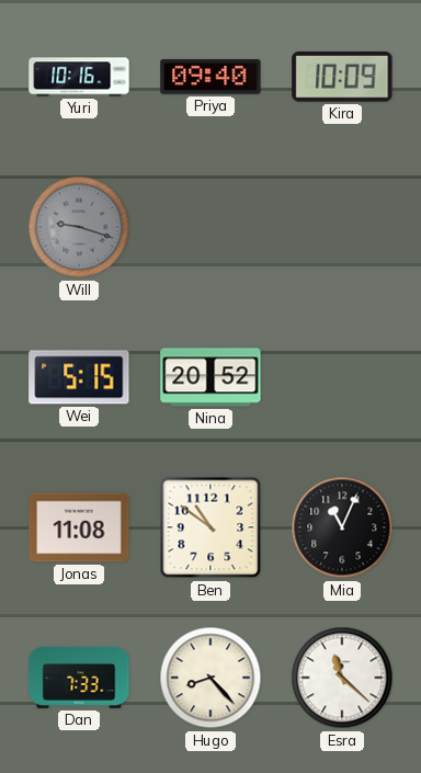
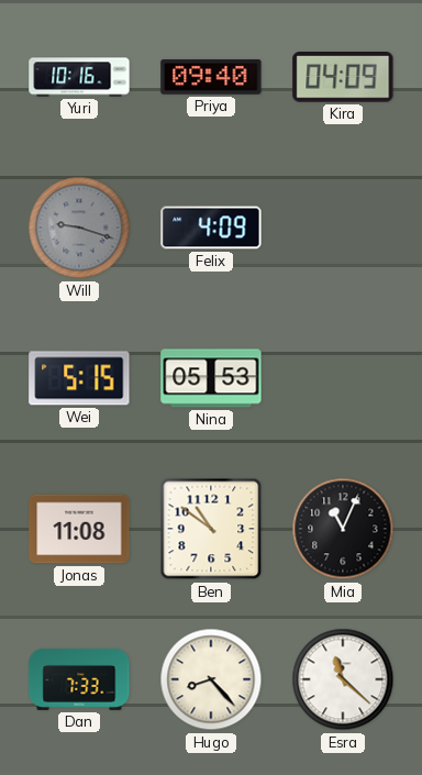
Kira: 10:09 -> 04:09 (343, 78)
Felix: none -> 4:09 (211, 228)
Nina: 20:52 -> 05:53 (211, 378)
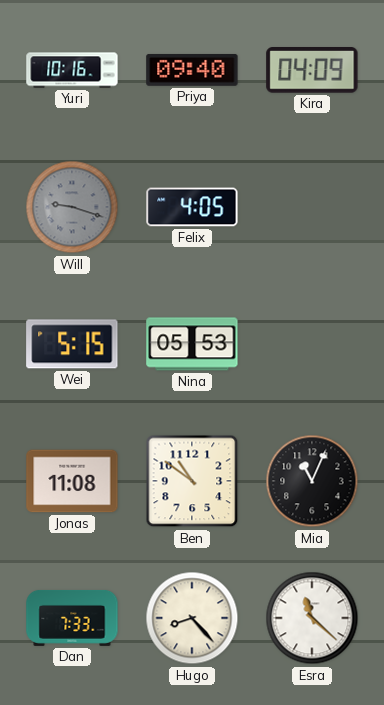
Felix: 4:09 -> 4:05 (192, 207)
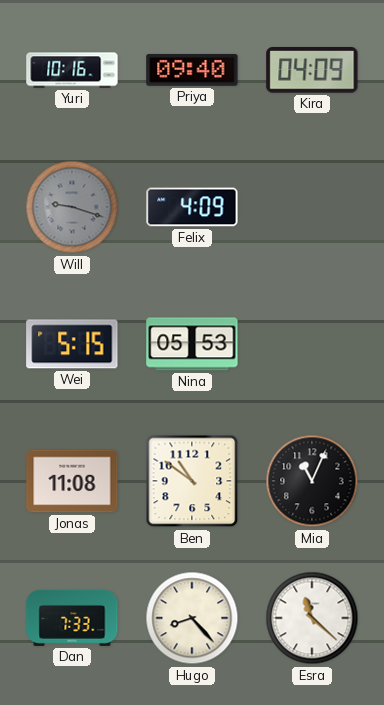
Felix: 4:05 -> 4:09 (192, 207)
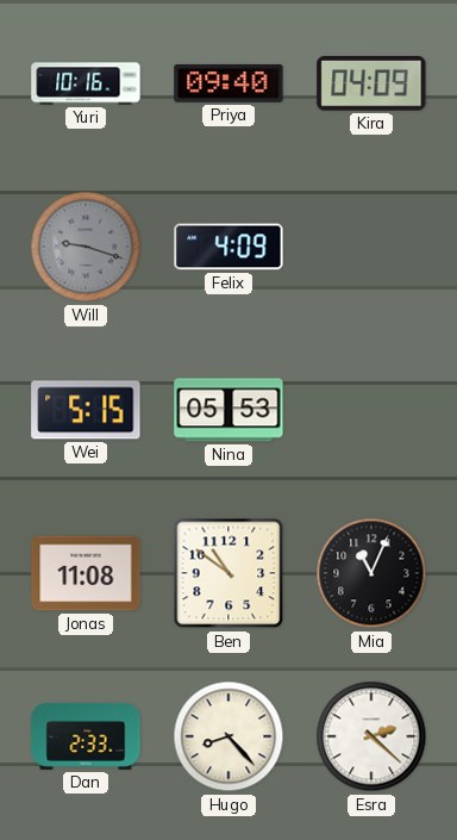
Dan: 7:33 -> 2:33 (86, 736)
Esra: 11:22 -> 2:22 (371, 736)
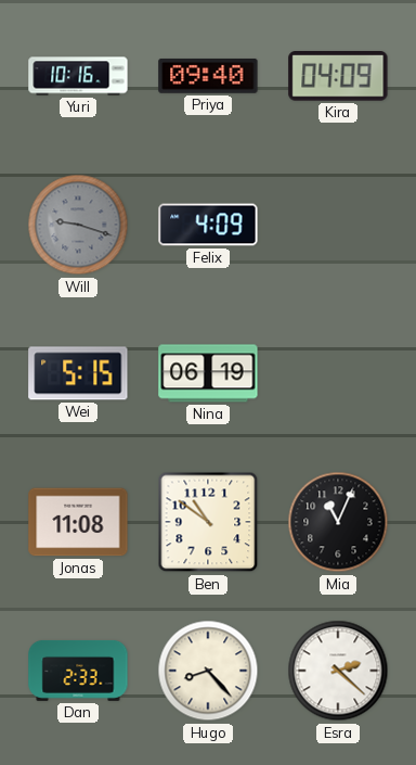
Nina: 05:53 -> 06:19 (208, 373)
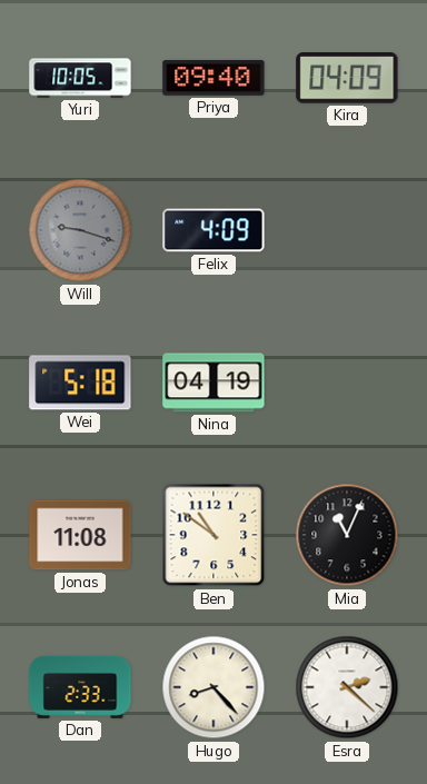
Yuri: 10:16 -> 10:05 (80, 78)
Wei: 5:15 -> 5:18 (80, 383)
Nina: 06:19 -> 04:19 (213, 383)
